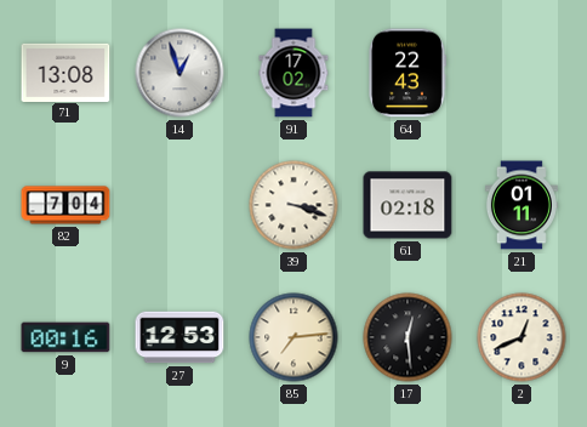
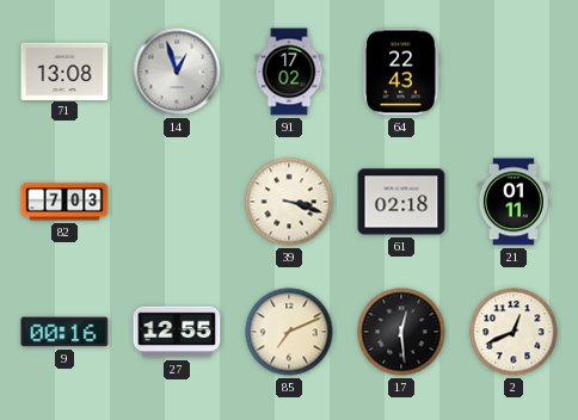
82: 7:04 -> 7:03 (64, 202)
27: 12:53 -> 12:55 (177, 332)
85: 7:14 -> 7:11 (289, 332)
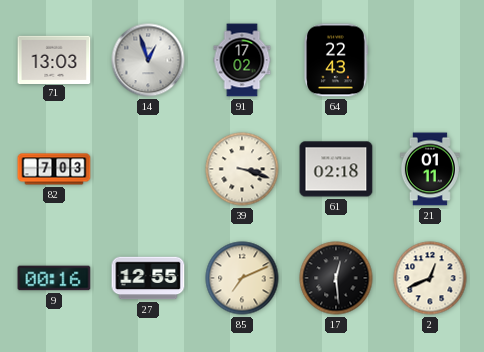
71: 13:08 -> 13:03 (54, 59)
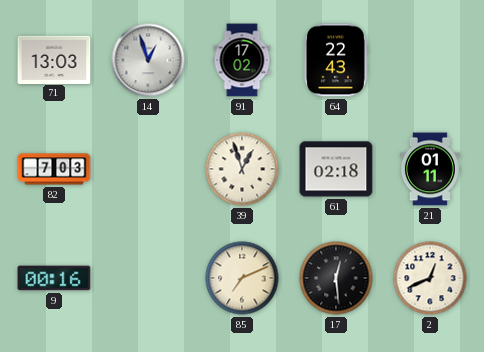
39: 3:18 -> 12:57 (242, 169)
27: 12:55 -> none (148, 278)
